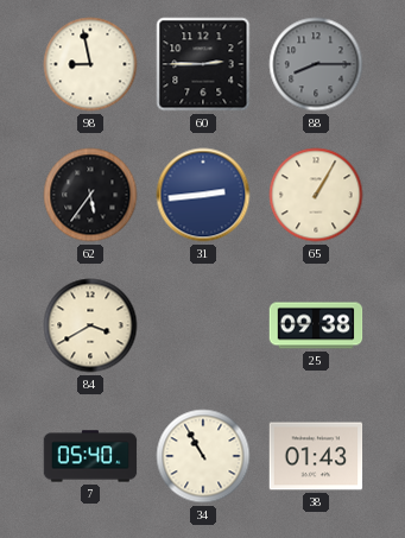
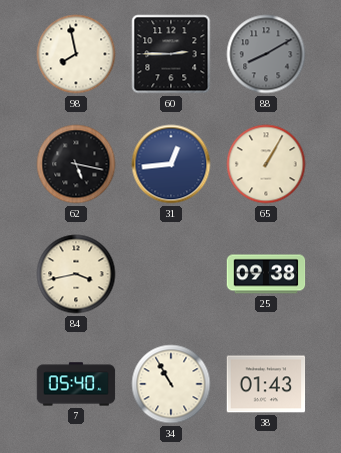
98: 8:58 -> 7:58 (76, 54)
88: 8:15 -> 8:10 (266, 54)
62: 5:36 -> 5:17 (76, 164)
31: 2:44 -> 12:44 (171, 164)
84: 3:40 -> 3:43 (76, 274)
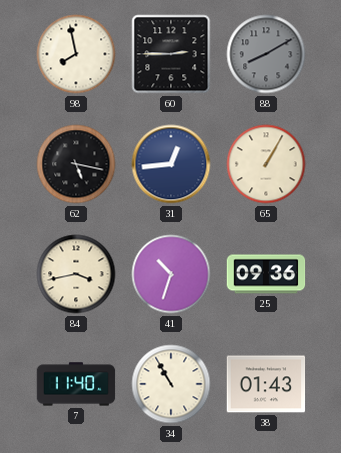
41: none -> 10:33 (171, 274)
25: 09:38 -> 09:36 (266, 274)
7: 05:40 -> 11:40 (76, 384)
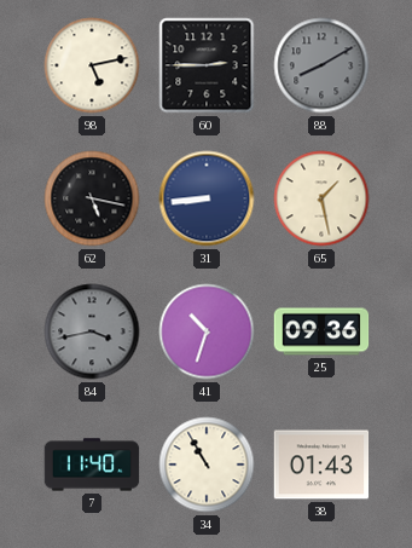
98: 7:58 -> 5:13 (92, 65)
31: 12:44 -> 8:44 (207, 198)
65: 1:05 -> 1:28 (321, 198)
84 dial: cream -> grey (92, 331)
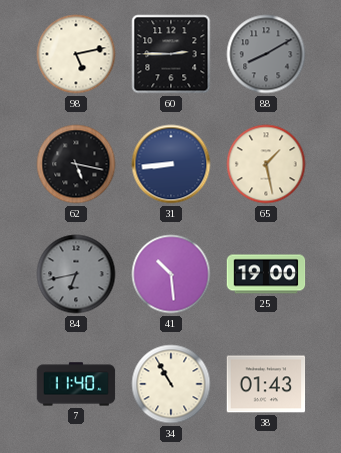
84: 3:43 -> 6:43 (76, 274)
41: 10:33 -> 10:29 (171, 274)
25: 09:36 -> 19:00 (266, 274)
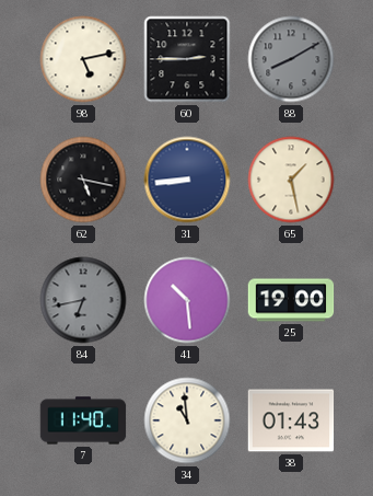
34: 10:55 -> 10:59 (187, 420)
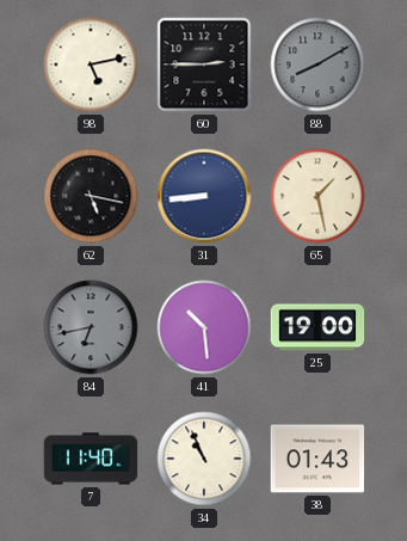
34: 10:59 -> 10:56 (204, 459)
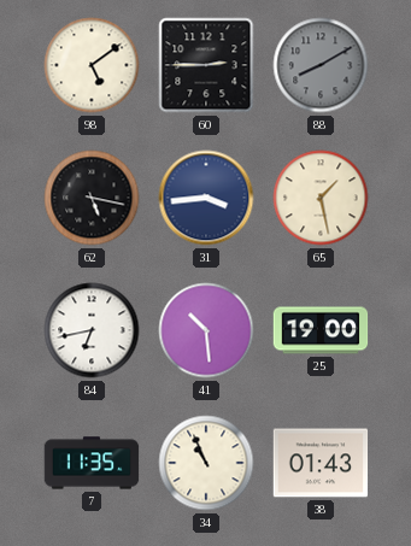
98: 5:13 -> 5:09 (92, 65)
31: 8:44 -> 3:44 (206, 198)
84 dial: grey -> white (92, 330)
7: 11:40 -> 11:35 (92, 463)
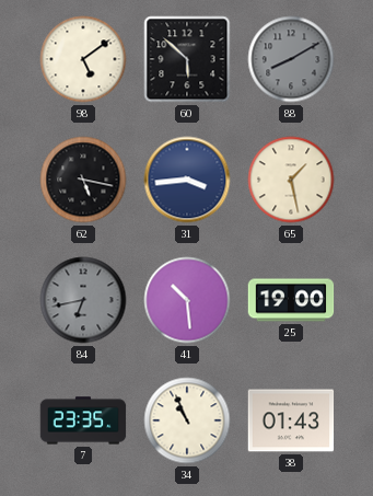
60: 2:45 -> 5:52 (187, 59)
84 dial: white -> grey (83, 300)
7: 11:35 -> 23:35 (83, 420)
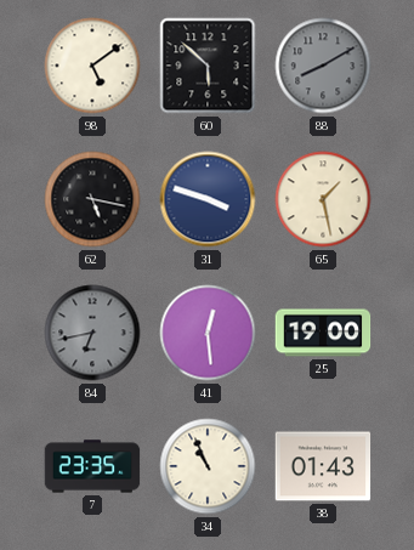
31: 3:44 -> 3:48 (208, 199)
41: 10:29 -> 12:29 (208, 333)
